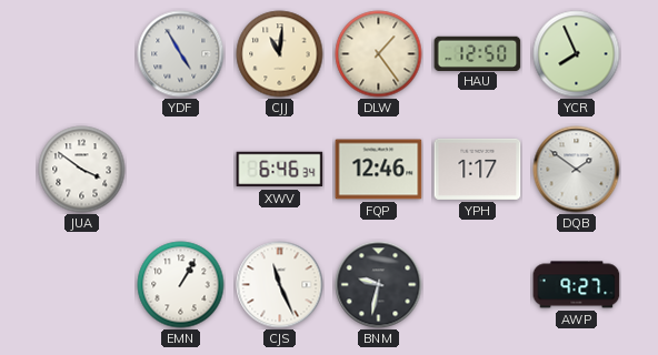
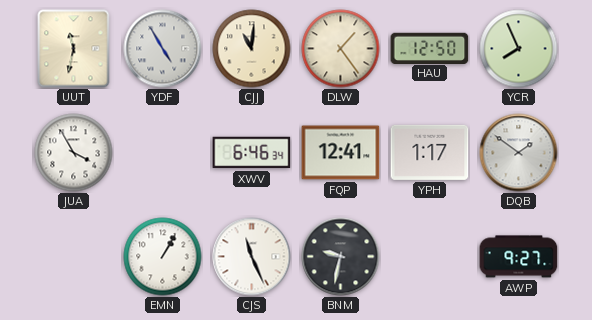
UUT: none -> 11:32 (74, 49)
JUA: 3:51 -> 3:55 (74, 153)
FQP: 12:46 -> 12:41 (341, 153)
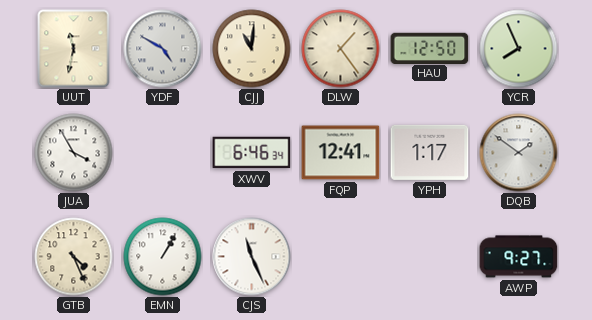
YDF: 4:55 -> 4:50 (163, 49)
GTB: none -> 4:26 (74, 257)
BNM: 9:32 -> none (341, 257)
